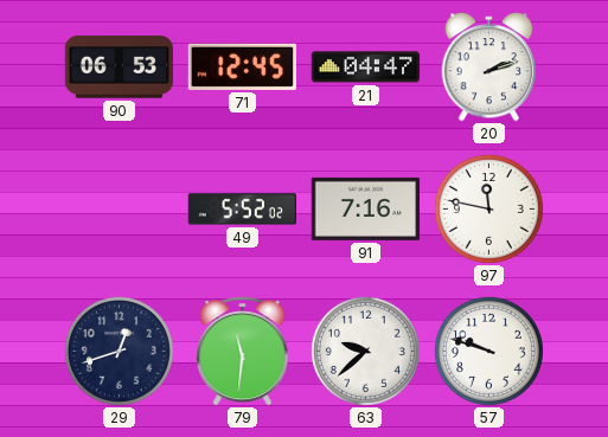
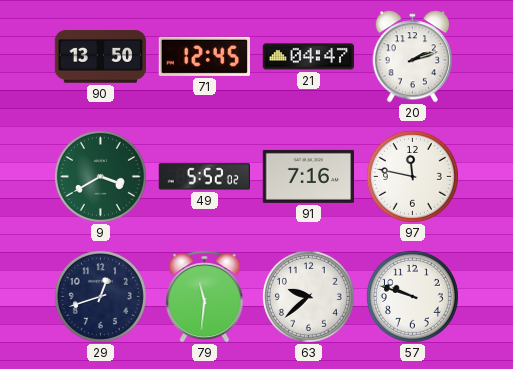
90: 06:53 -> 13:50 (101, 57)
9: none -> 3:40 (100, 176)
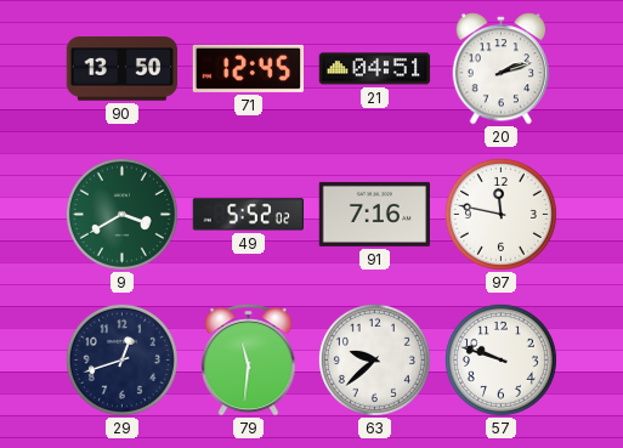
21: 04:47 -> 04:51 (375, 69)
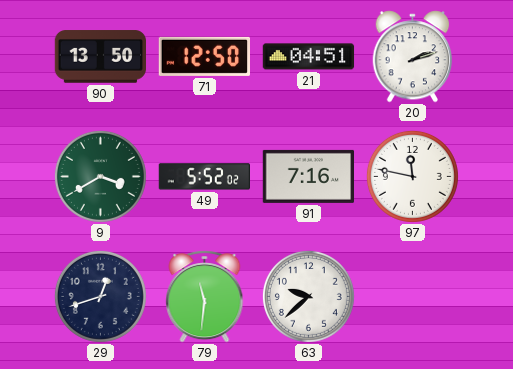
71: 12:45 -> 12:50 (204, 56)
57: 9:48 -> none (500, 359)
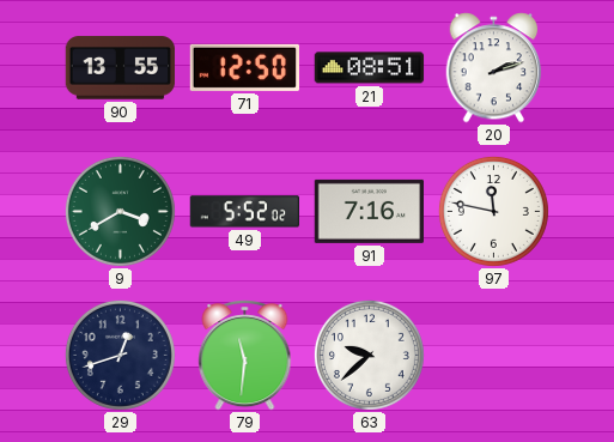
90: 13:50 -> 13:55 (121, 68)
21: 04:51 -> 08:51 (370, 68)
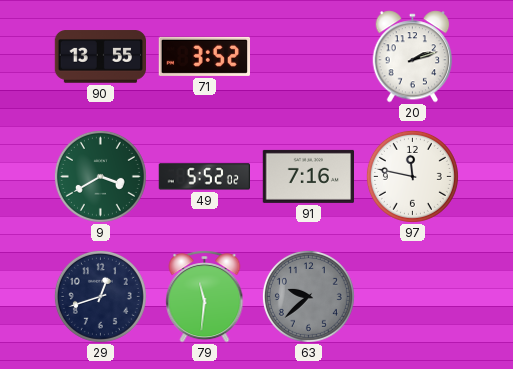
71: 12:50 -> 3:52 (204, 56)
21: 08:51 -> none (370, 68)
63 dial: white -> grey (308, 296)
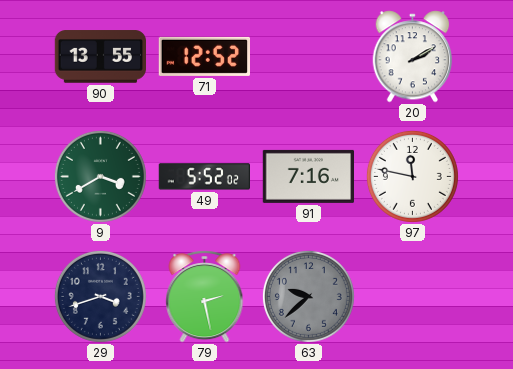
71: 3:52 -> 12:52 (204, 56)
20: 2:12 -> 2:10 (413, 57)
29: 12:42 -> 3:42 (100, 296)
79: 11:31 -> 2:28 (205, 297)
